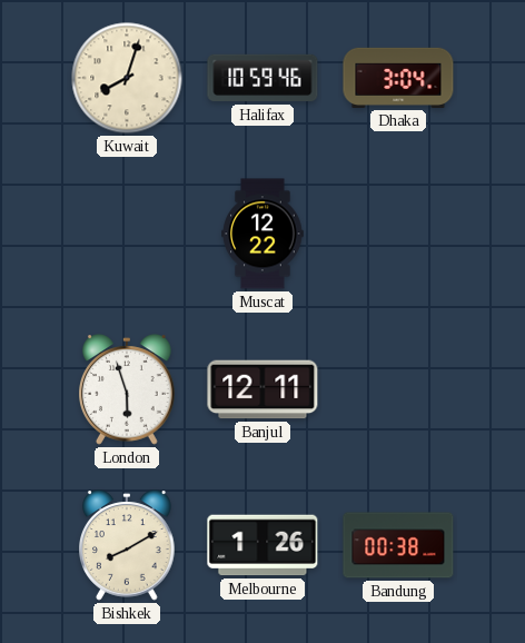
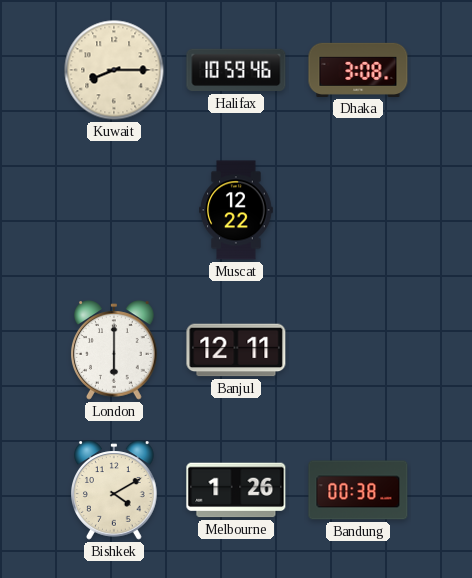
Kuwait: 8:03 -> 8:15 (114, 70)
Dhaka: 3:04 -> 3:08 (358, 70)
London: 5:57 -> 6:00 (115, 350)
Bishkek: 8:10 -> 4:10 (115, 490)
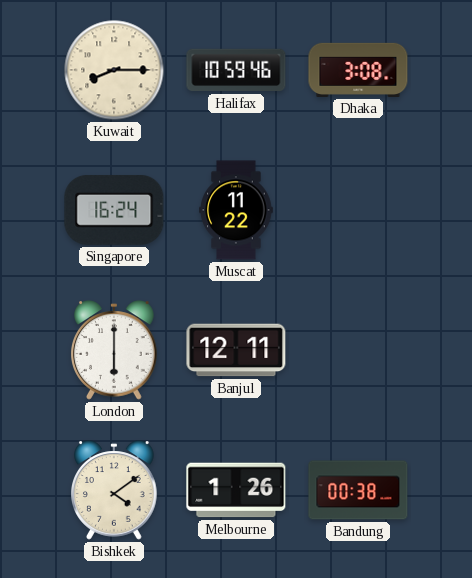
Singapore: none -> 16:24 (114, 210)
Muscat: 12:22 -> 11:22 (236, 210)
Bishkek: 4:10 -> 4:09 (115, 490)
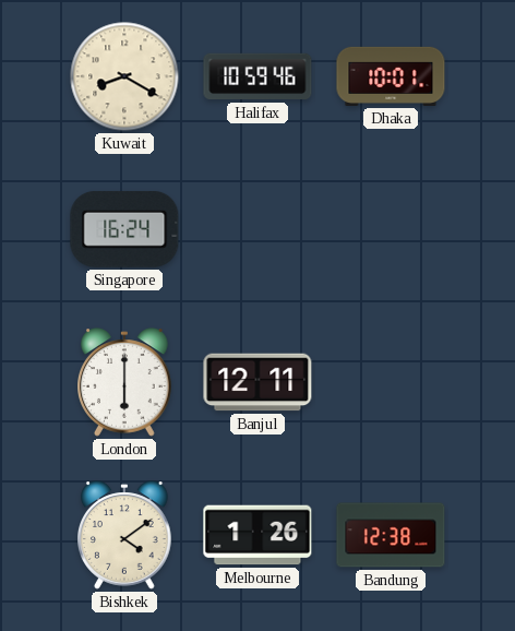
Kuwait: 8:15 -> 8:20 (124, 76)
Dhaka: 3:08 -> 10:01 (391, 76)
Muscat: 11:22 -> none (236, 210)
Bandung: 00:38 -> 12:38 (391, 535)
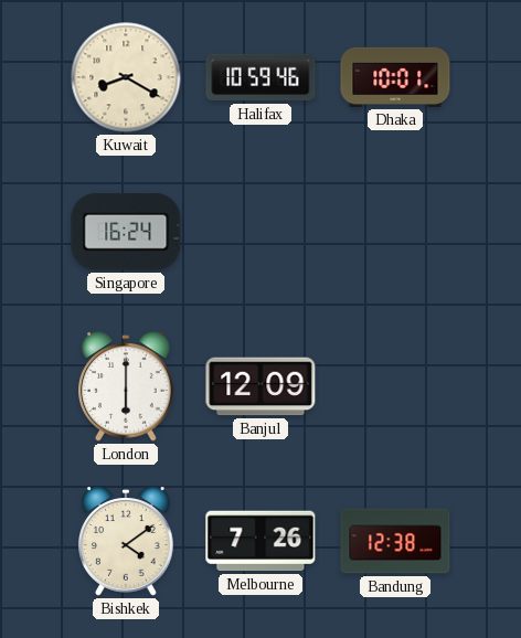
Banjul: 12:11 -> 12:09 (260, 386)
Melbourne: 1:26 -> 7:26 (260, 541)
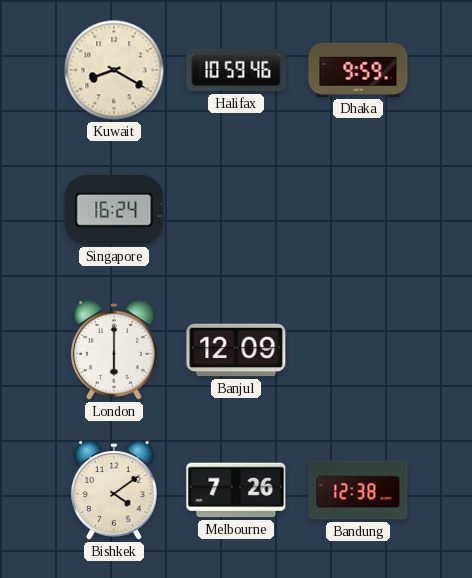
Dhaka: 10:01 -> 9:59 (358, 70)
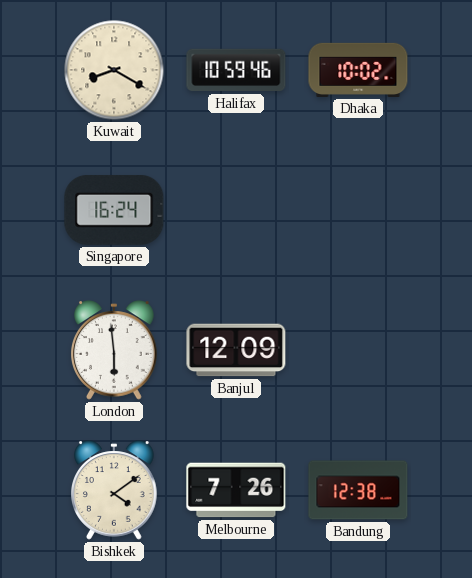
Dhaka: 9:59 -> 10:02 (358, 70)
London: 6:00 -> 5:59 (115, 350)
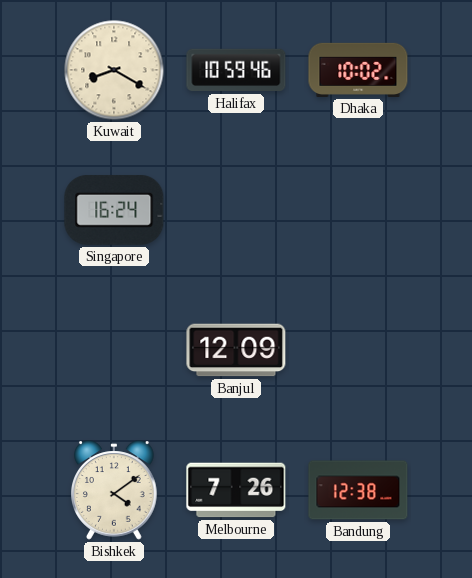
London: 5:59 -> none (115, 350)
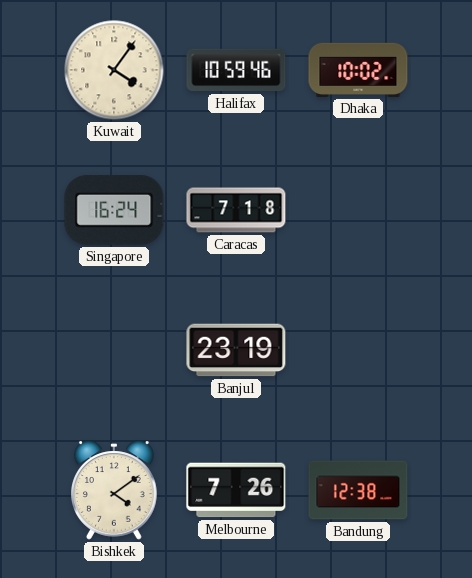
Kuwait: 8:20 -> 4:06 (114, 70)
Caracas: none -> 7:18 (236, 210)
Banjul: 12:09 -> 23:19 (236, 350)
